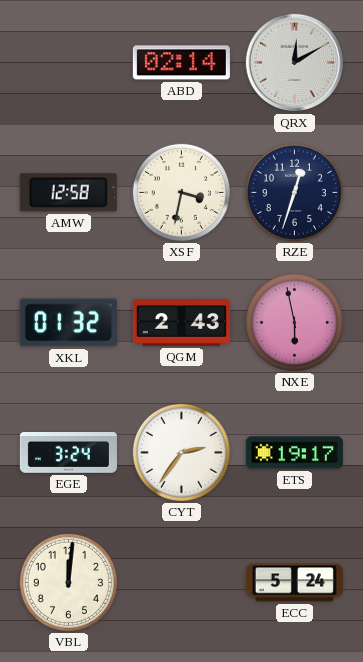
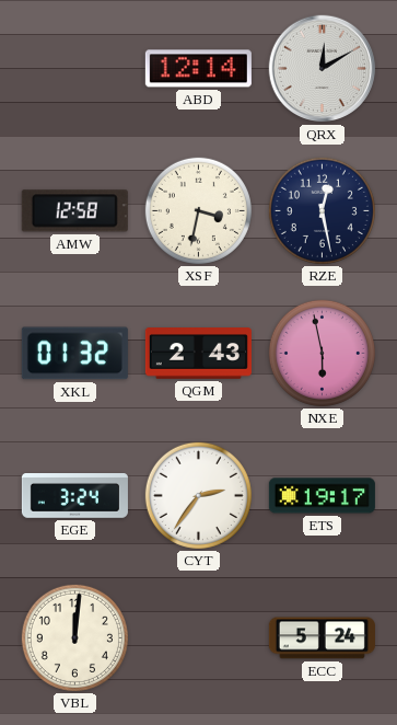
ABD: 02:14 -> 12:14 (198, 69)
RZE: 12:33 -> 12:28 (322, 210)
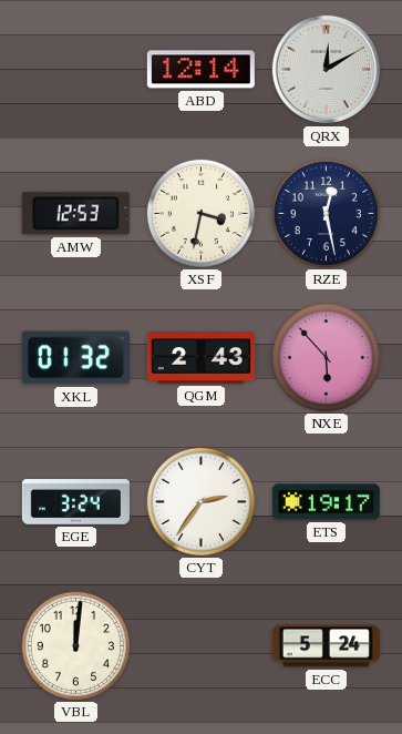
AMW: 12:58 -> 12:53 (75, 214)
NXE: 5:58 -> 5:53 (326, 357)
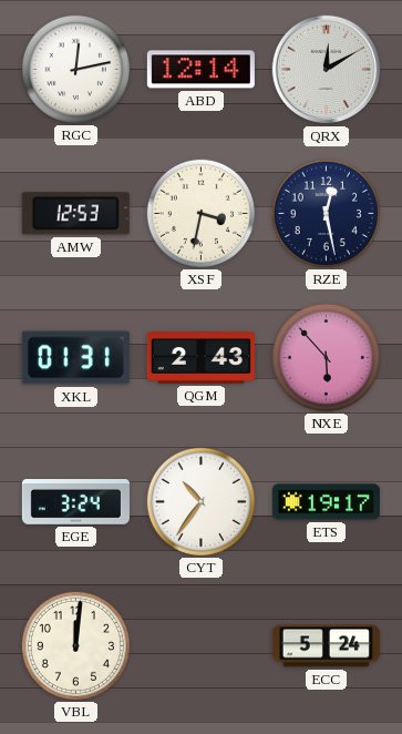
RGC: none -> 12:13 (75, 69)
XKL: 01:32 -> 01:31 (75, 358)
CYT: 2:36 -> 10:36 (200, 501)
